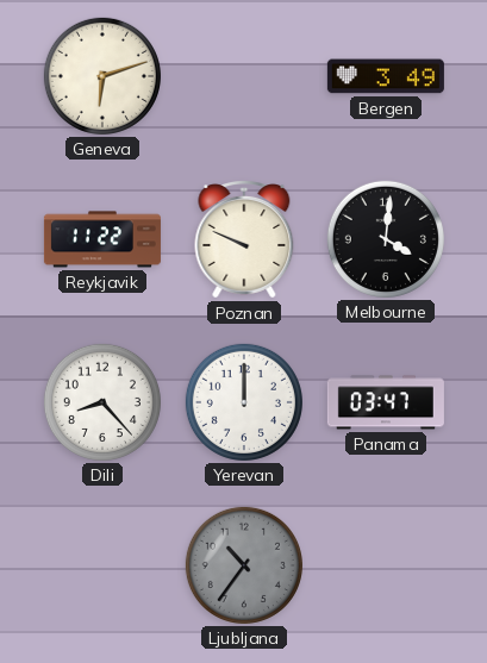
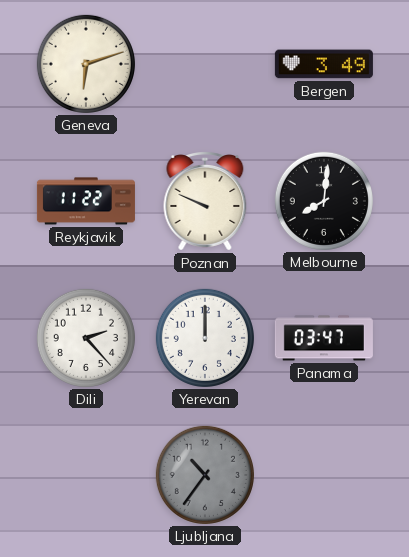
Melbourne: 4:01 -> 8:01 (324, 201)
Dili: 8:23 -> 2:23 (86, 338)
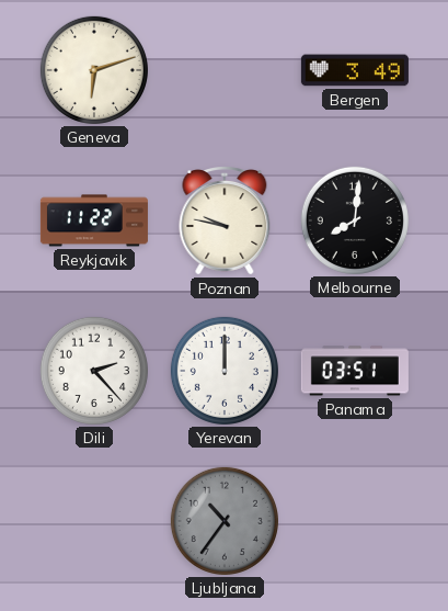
Poznan: 9:49 -> 9:47 (225, 222)
Panama: 03:47 -> 03:51 (355, 371)
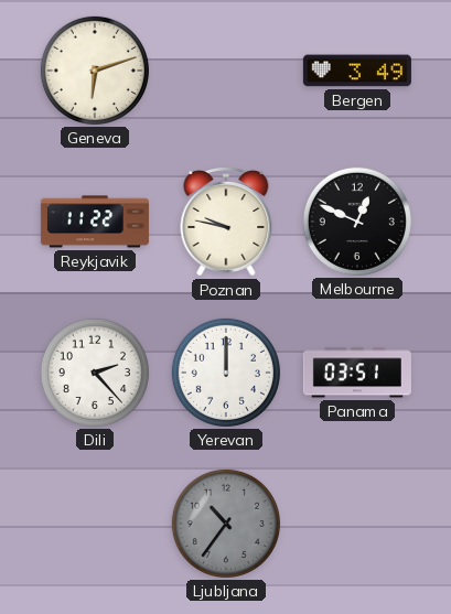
Melbourne: 8:01 -> 12:49 (357, 222)
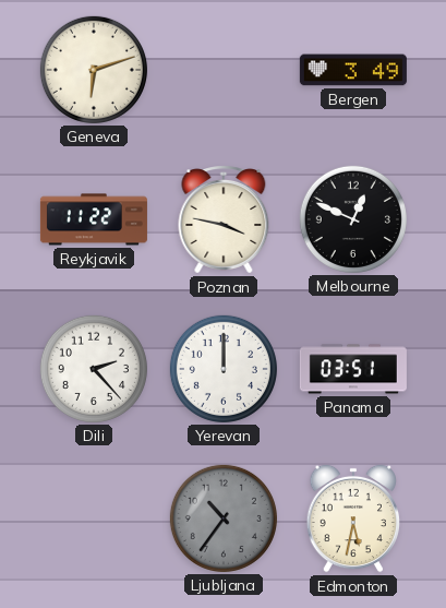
Poznan: 9:47 -> 3:47 (224, 220)
Edmonton: none -> 5:32 (352, 518)
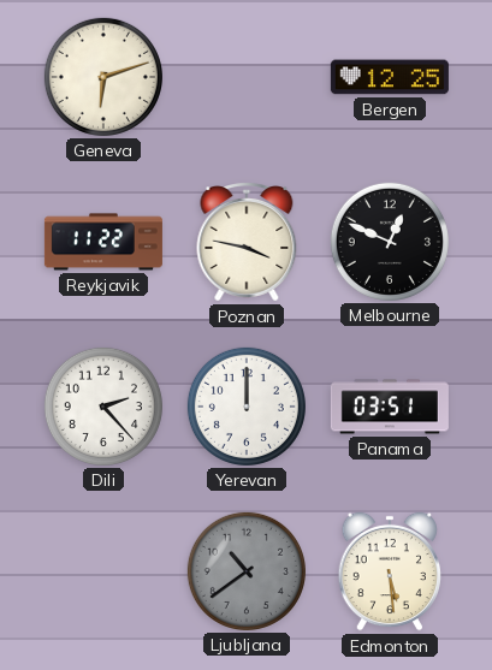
Bergen: 3:49 -> 12:25 (390, 77)
Ljubljana: 10:36 -> 10:39 (247, 571)
Edmonton: 5:32 -> 5:29 (389, 571)
